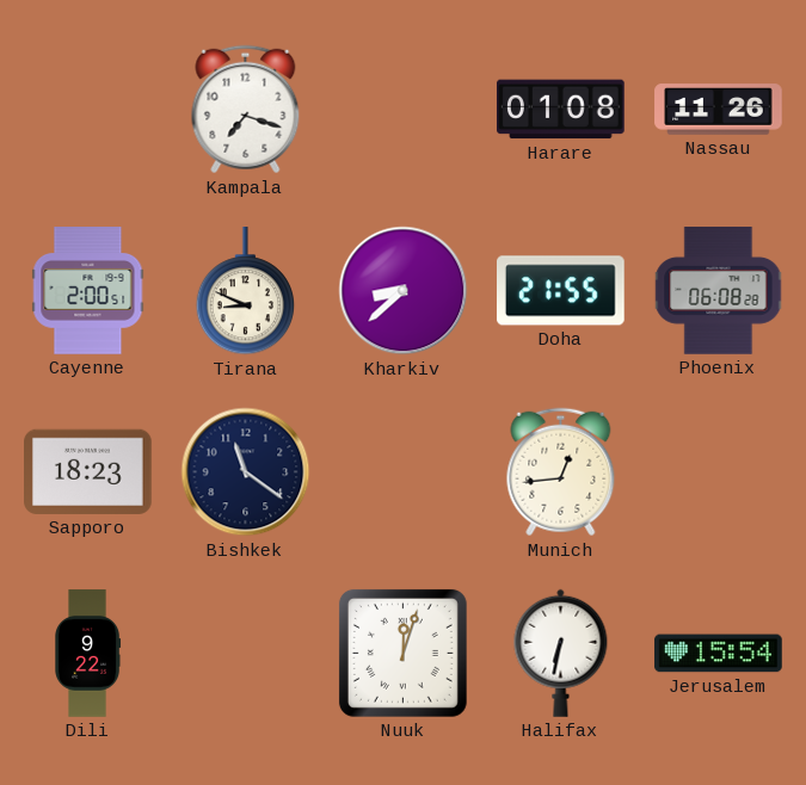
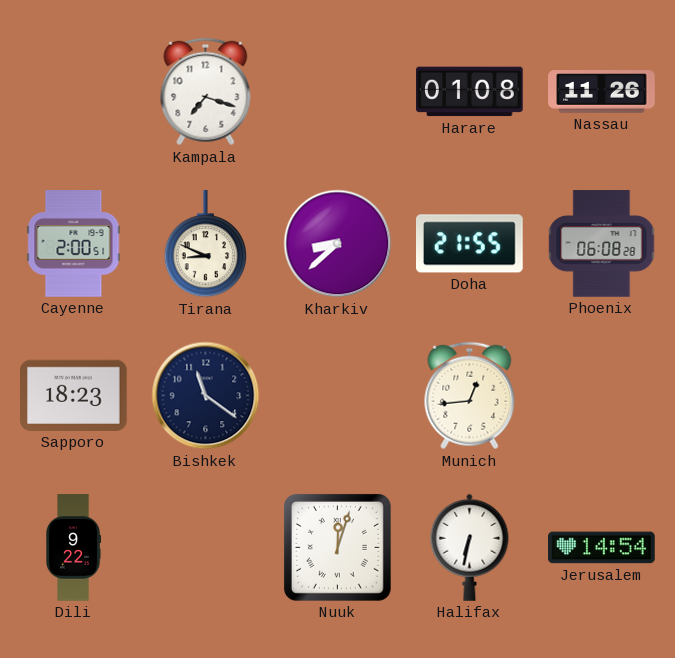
Jerusalem: 15:54 -> 14:54 (602, 548)
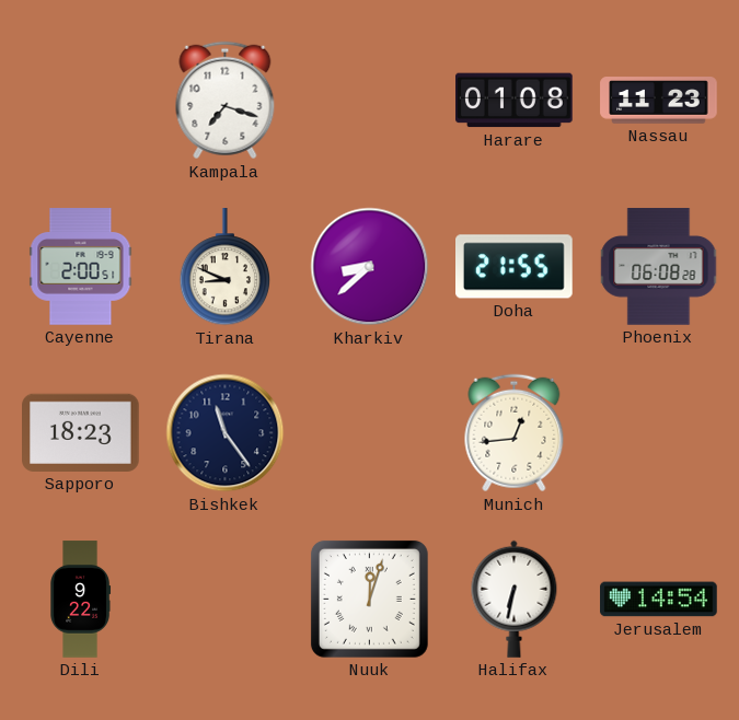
Nassau: 11:26 -> 11:23 (659, 101)
Bishkek: 11:21 -> 11:24 (226, 433)
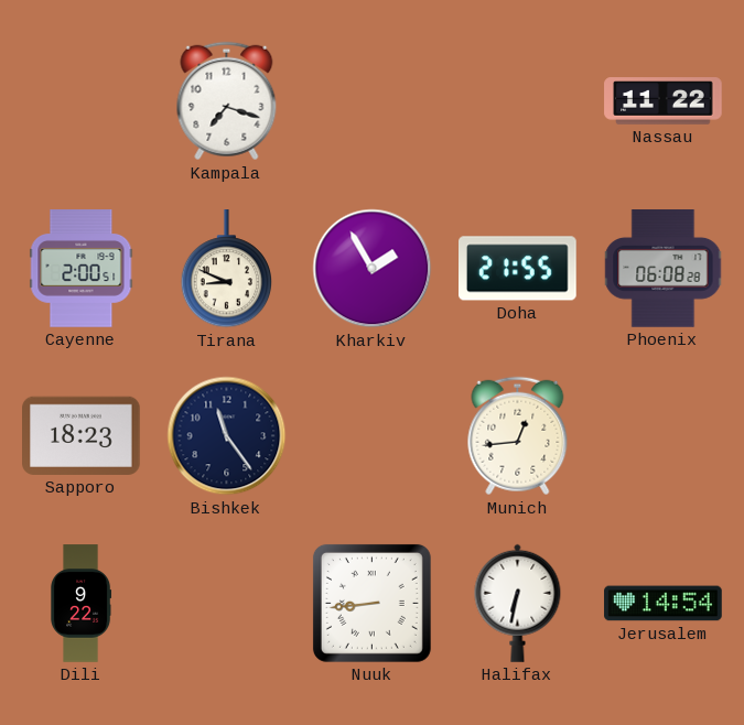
Harare: 01:08 -> none (515, 101)
Nassau: 11:23 -> 11:22 (664, 101)
Kharkiv: 8:38 -> 1:55 (373, 269)
Nuuk: 12:03 -> 8:44 (371, 603)
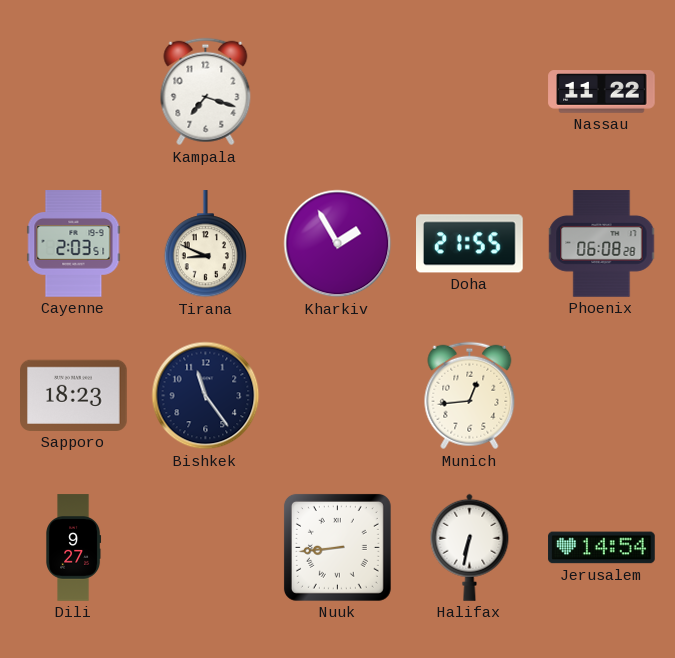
Cayenne: 2:00 -> 2:03 (74, 244)
Dili: 9:22 -> 9:27 (74, 548)
